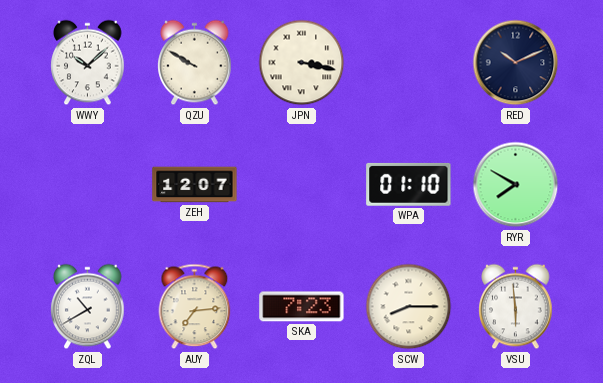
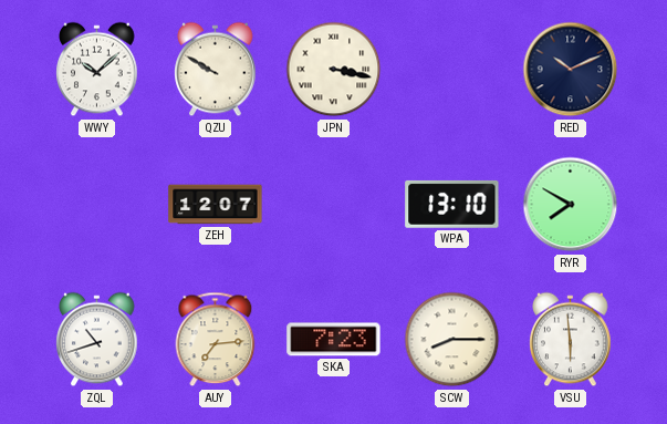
WPA: 01:10 -> 13:10 (452, 204)
ZQL: 10:40 -> 10:42 (97, 340)
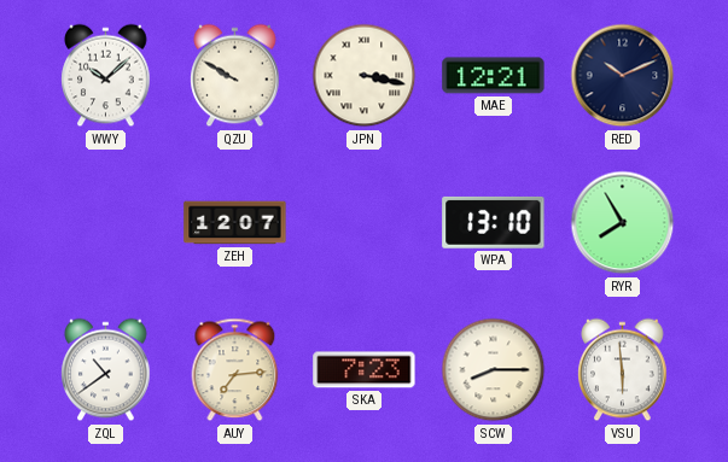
MAE: none -> 12:21 (494, 76)
RYR: 7:50 -> 7:55 (623, 223)
ZQL: 10:42 -> 10:39 (106, 370)
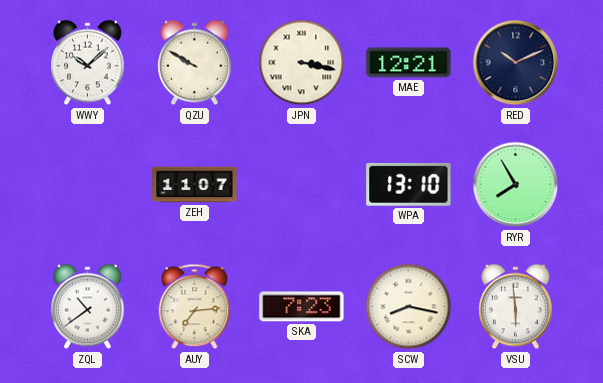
ZEH: 12:07 -> 11:07 (195, 185)
SCW: 8:15 -> 8:17 (409, 307)
